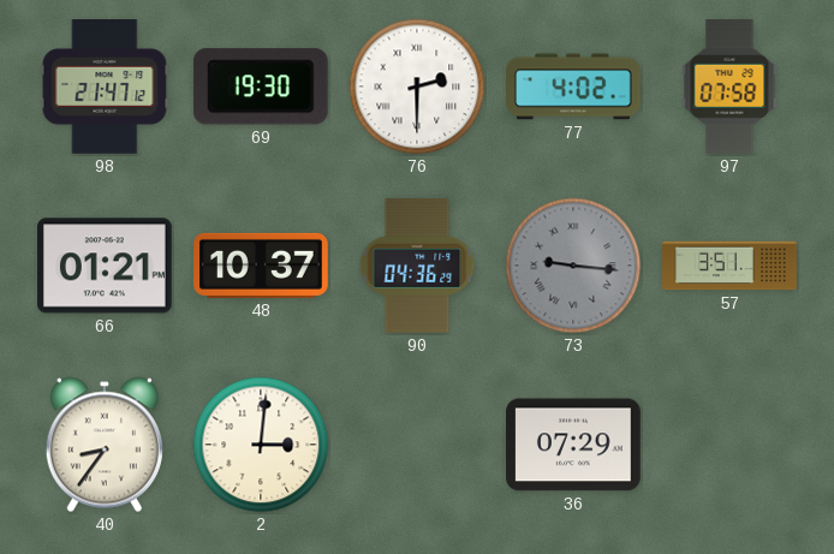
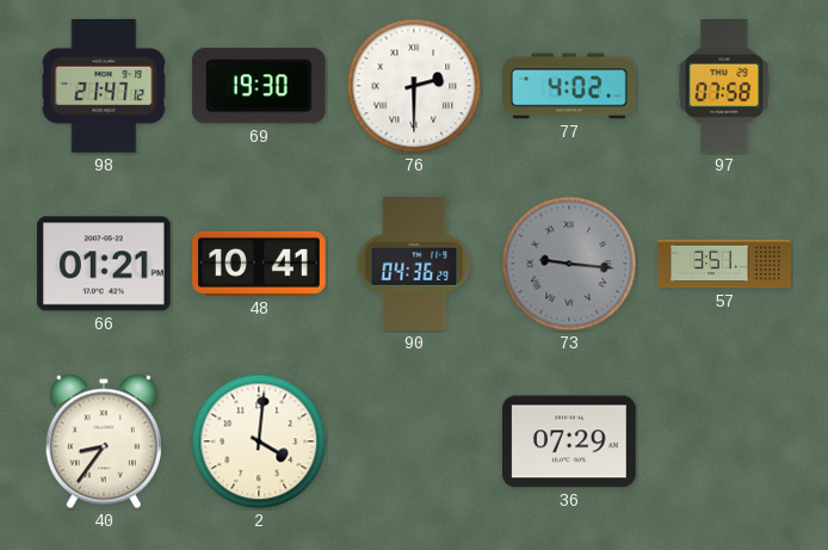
48: 10:37 -> 10:41 (259, 264)
2: 3:01 -> 4:01 (259, 441)
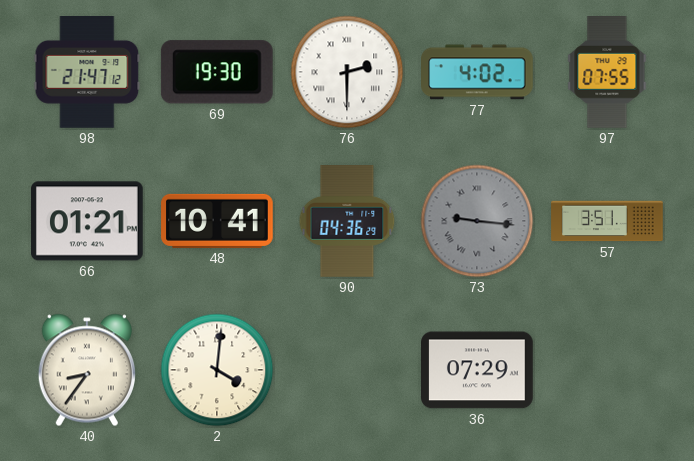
97: 07:58 -> 07:55 (607, 73)
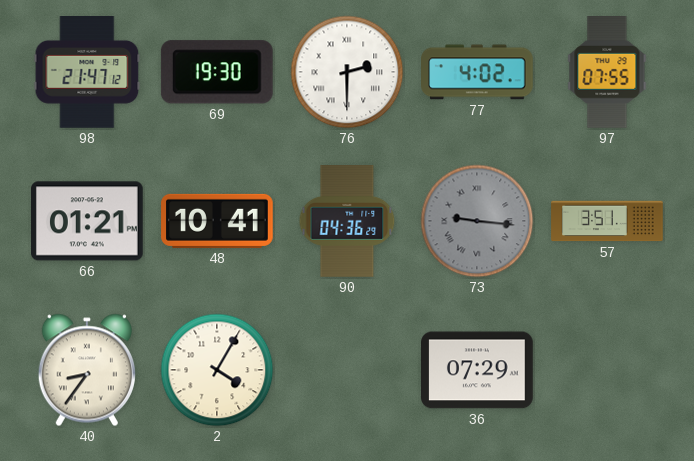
2: 4:01 -> 4:05 (217, 370)
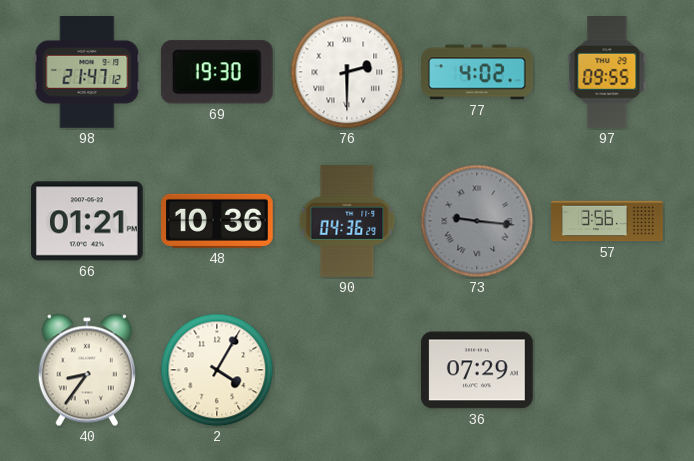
97: 07:55 -> 09:55 (607, 73)
48: 10:41 -> 10:36 (217, 221)
57: 3:51 -> 3:56 (607, 221)
